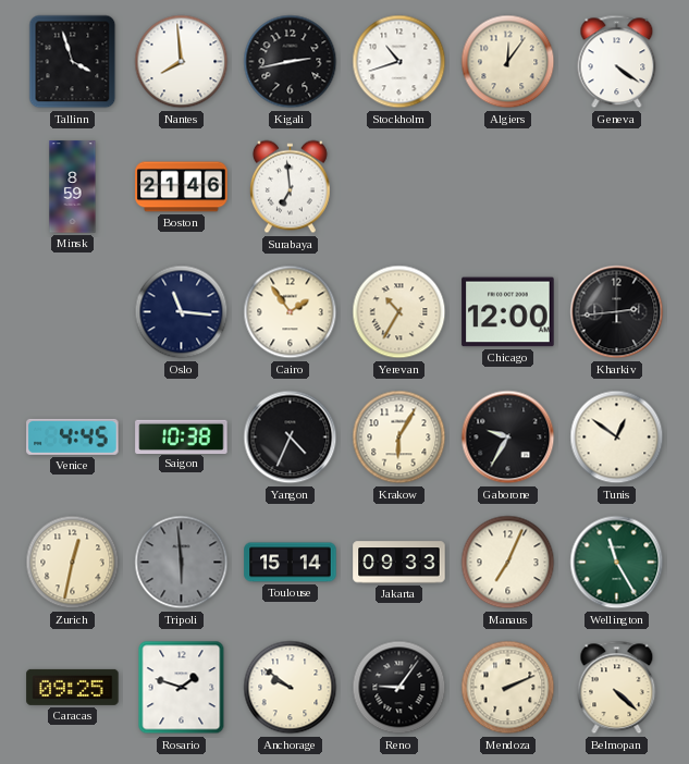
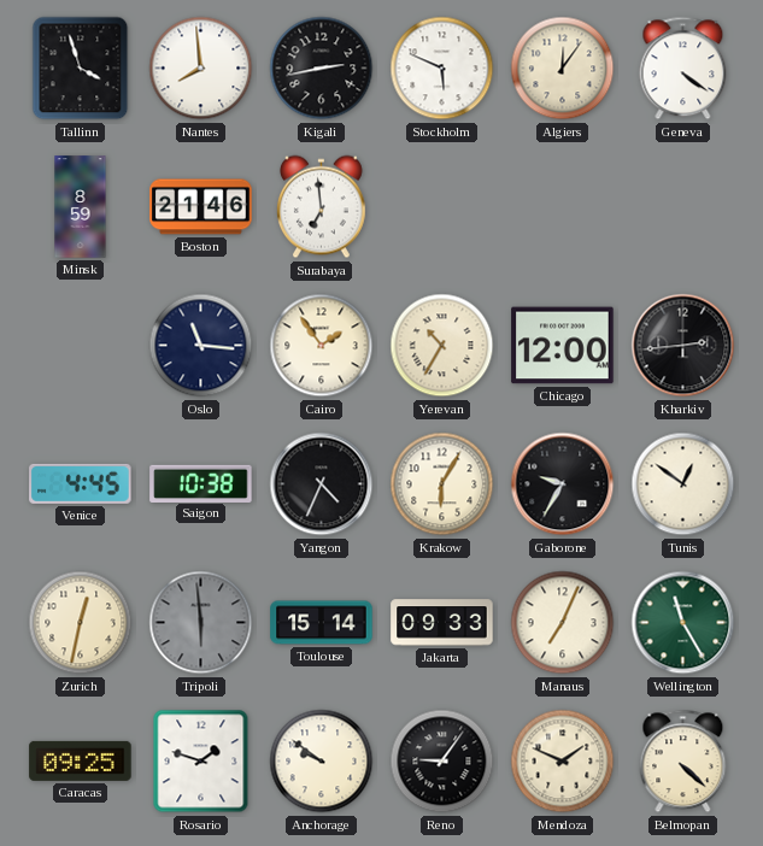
Stockholm: 10:42 -> 5:49 (442, 69)
Mendoza: 2:11 -> 1:49 (563, 762)
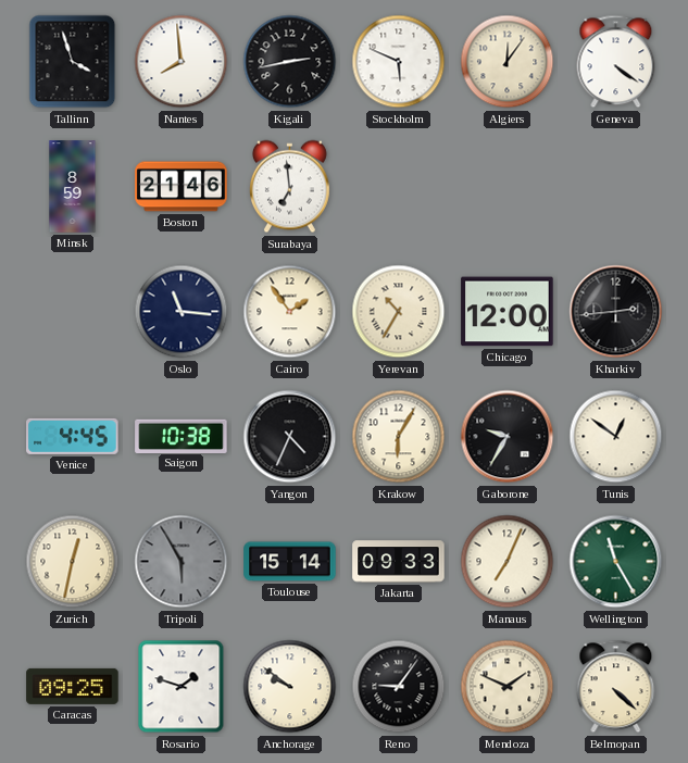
Tripoli: 5:59 -> 5:55 (182, 562)
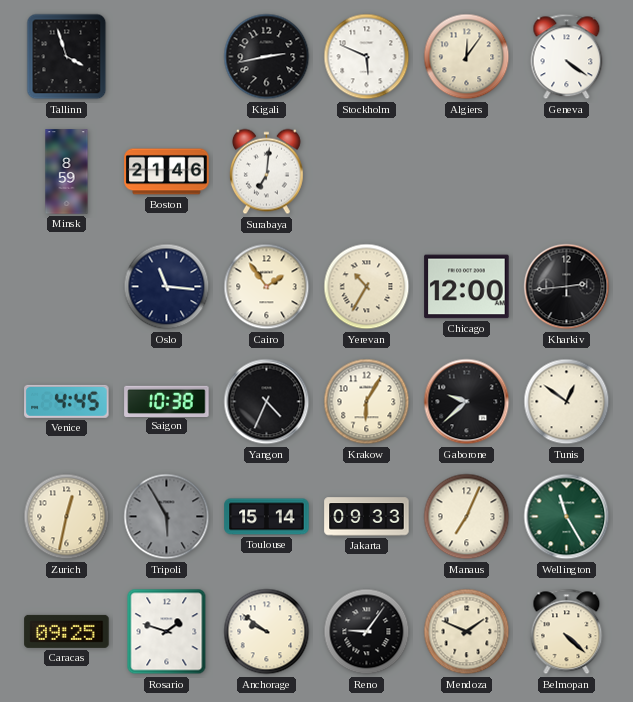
Nantes: 7:59 -> none (182, 62)
Surabaya: 6:59 -> 7:01 (266, 172)
Gaborone: 9:35 -> 9:38 (467, 402)
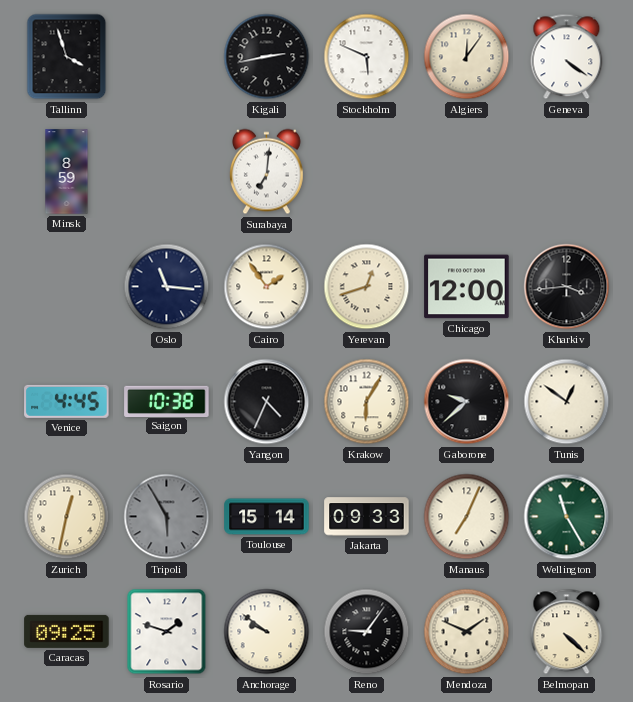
Boston: 21:46 -> none (167, 172)
Yerevan: 10:35 -> 12:42 (367, 287)
Kharkiv: 2:44 -> 3:44 (567, 287)
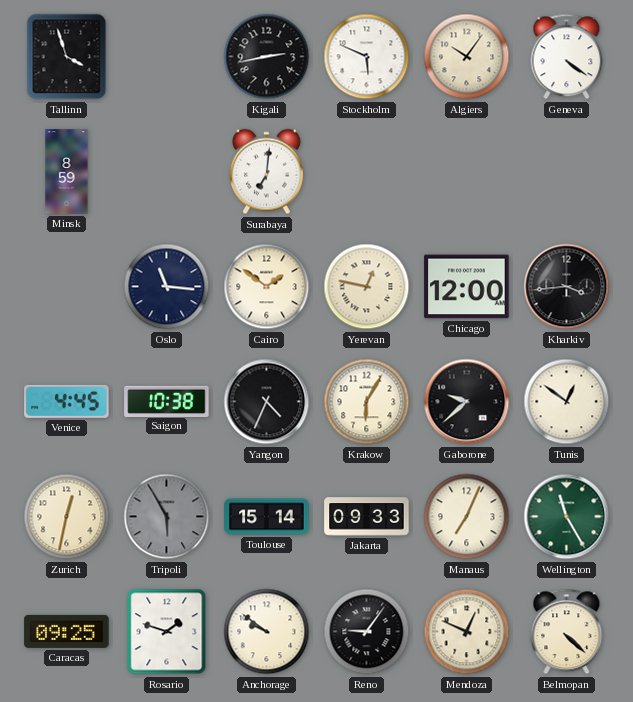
Algiers: 12:06 -> 10:06 (467, 57)
Cairo: 1:54 -> 1:51 (267, 287)
Yerevan: 12:42 -> 12:47 (367, 287)
Mendoza: 1:49 -> 12:49 (467, 632)
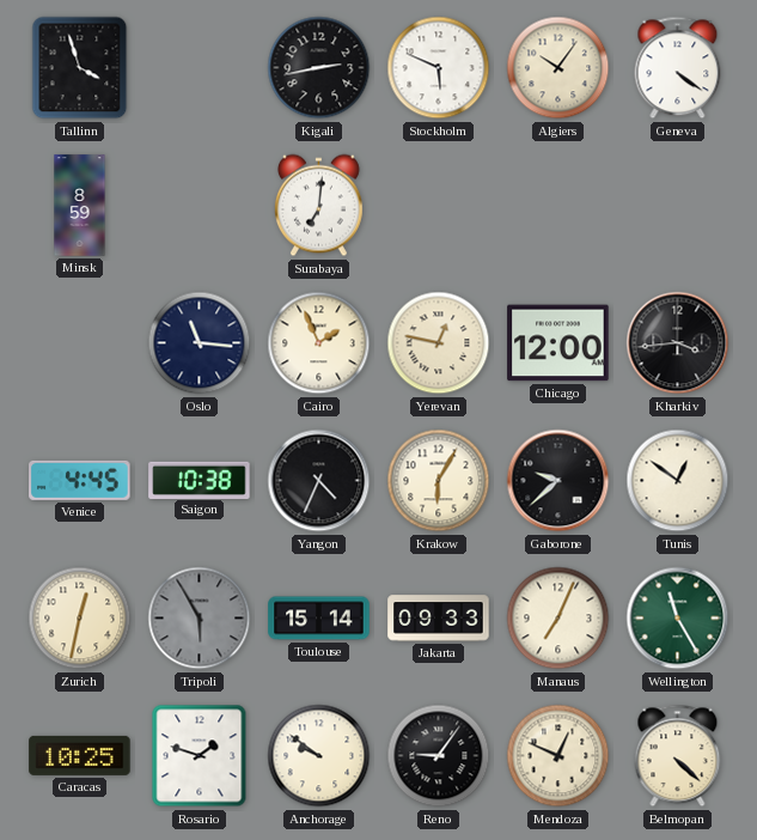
Cairo: 1:51 -> 1:56 (319, 343)
Caracas: 09:25 -> 10:25 (80, 755)
